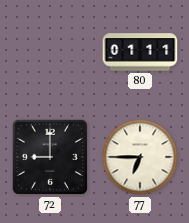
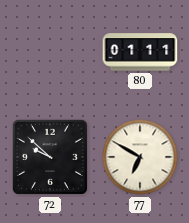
72: 9:00 -> 9:52 (50, 157)
77: 6:45 -> 6:50 (140, 157)
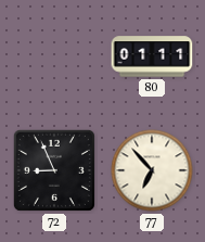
72: 9:52 -> 8:56 (54, 170)
77: 6:50 -> 6:53 (152, 170)
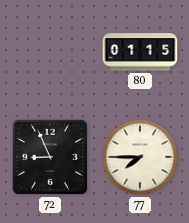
80: 01:11 -> 01:15 (140, 52)
77: 6:53 -> 7:45 (140, 157)
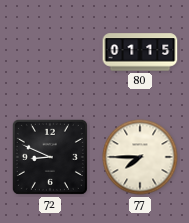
72: 8:56 -> 8:49 (50, 157)
